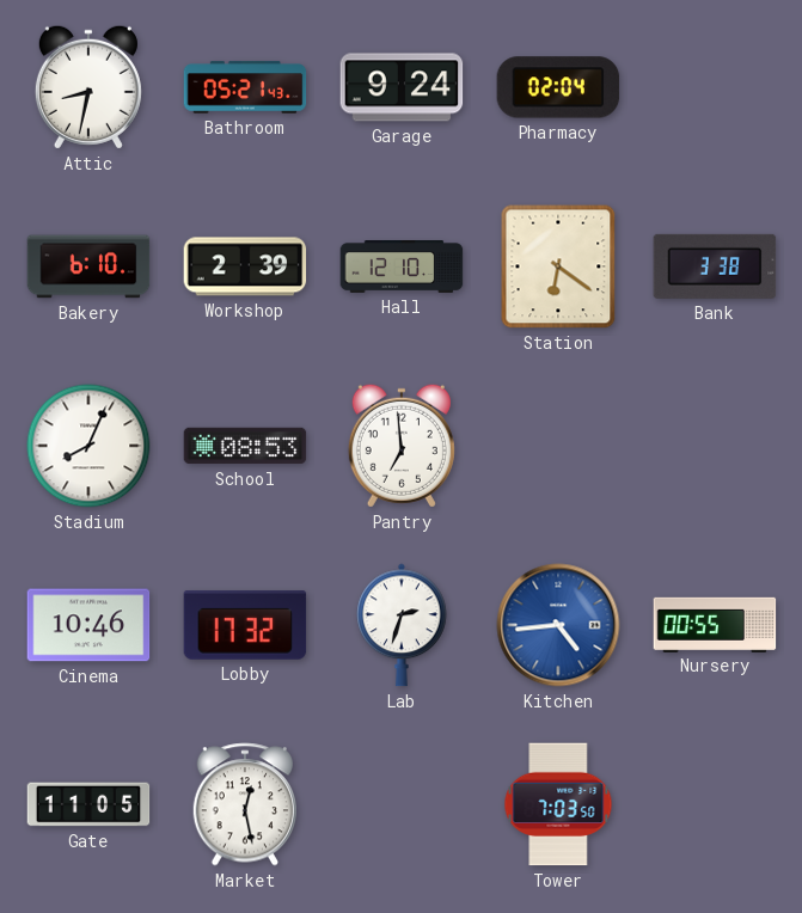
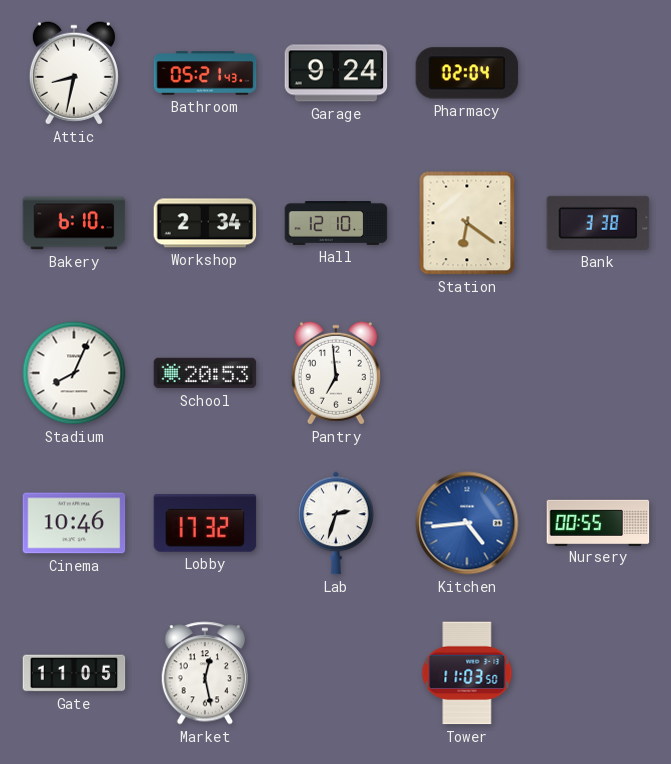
Workshop: 2:39 -> 2:34 (205, 223)
School: 08:53 -> 20:53 (205, 373)
Tower: 7:03 -> 11:03 (467, 673)
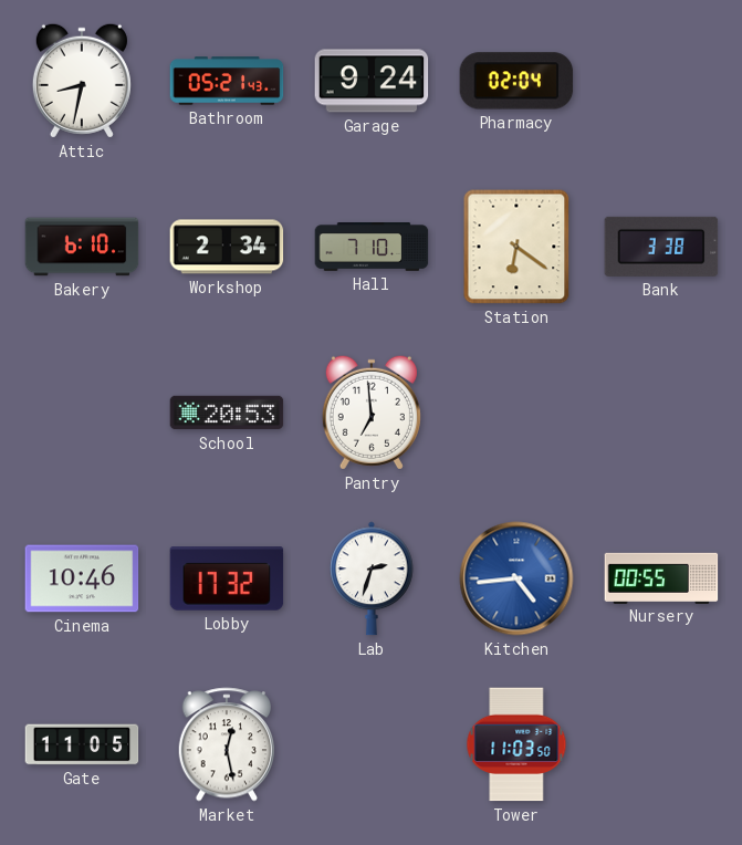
Hall: 12:10 -> 7:10 (372, 248)
Stadium: 8:04 -> none (74, 373)
